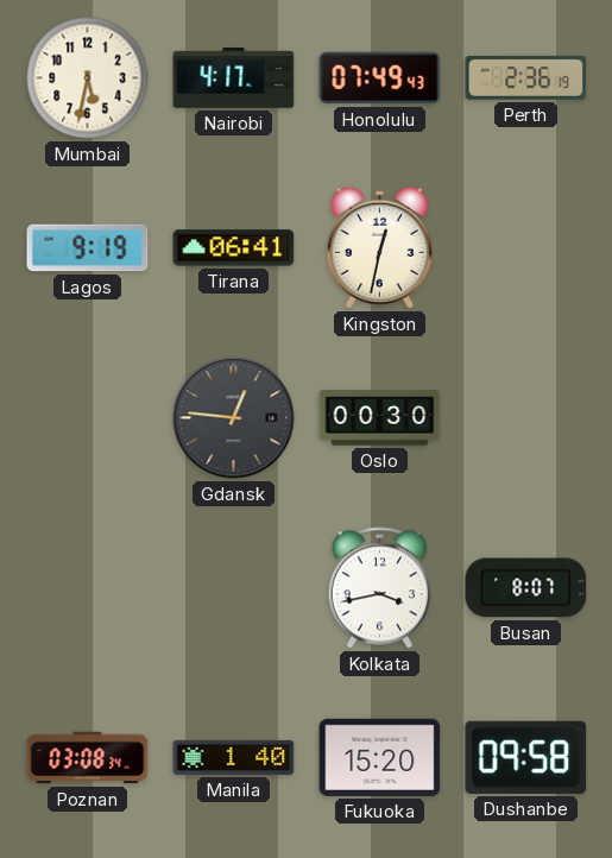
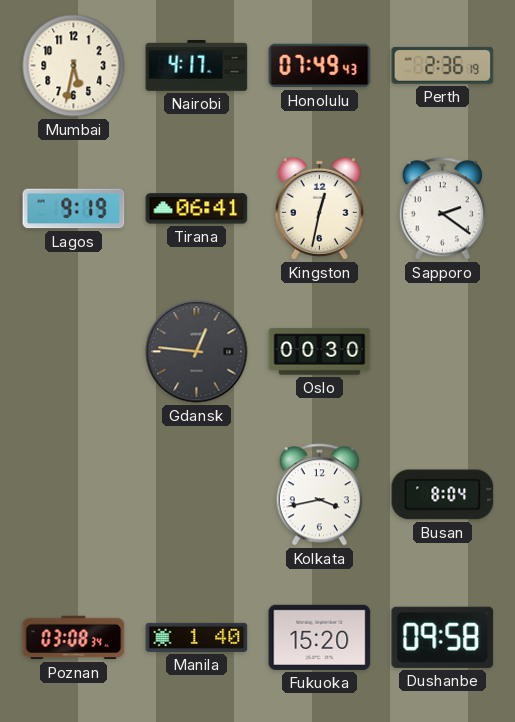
Sapporo: none -> 2:21 (442, 209)
Busan: 8:07 -> 8:04 (443, 495)
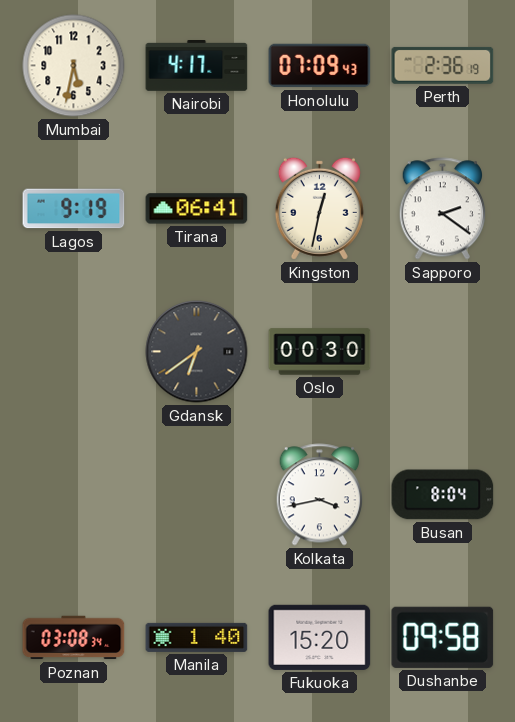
Honolulu: 07:49 -> 07:09 (320, 66)
Gdansk: 12:46 -> 6:39 (197, 352)
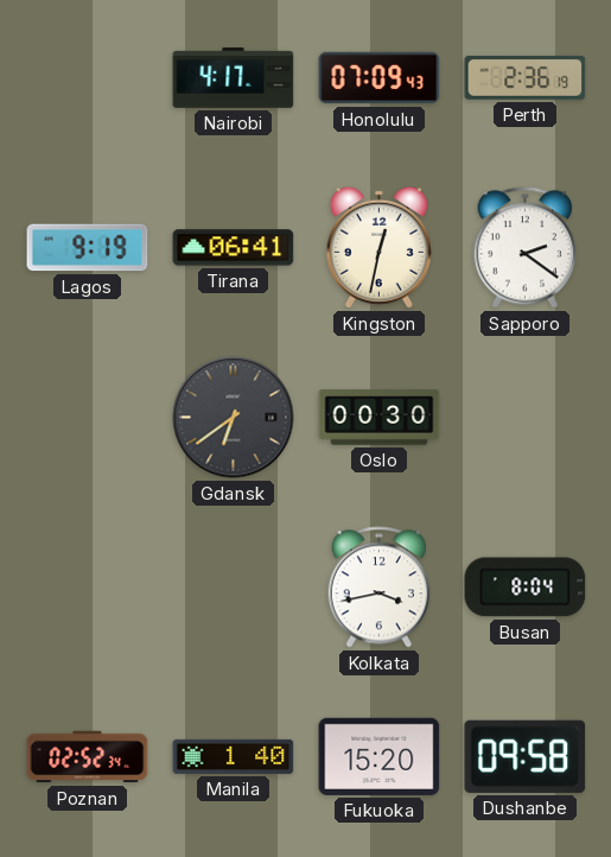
Mumbai: 5:32 -> none (74, 66)
Poznan: 03:08 -> 02:52 (88, 757)
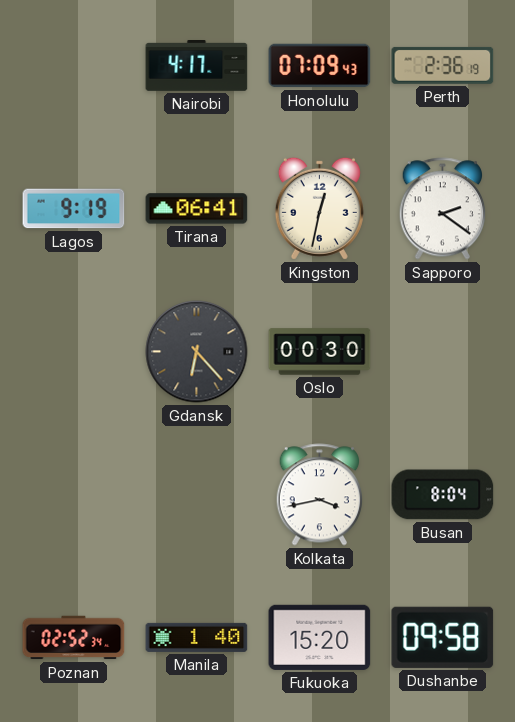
Gdansk: 6:39 -> 6:23 (197, 352)
